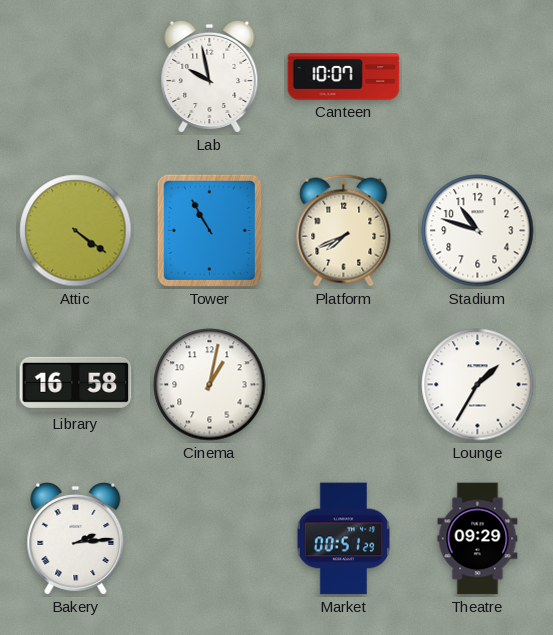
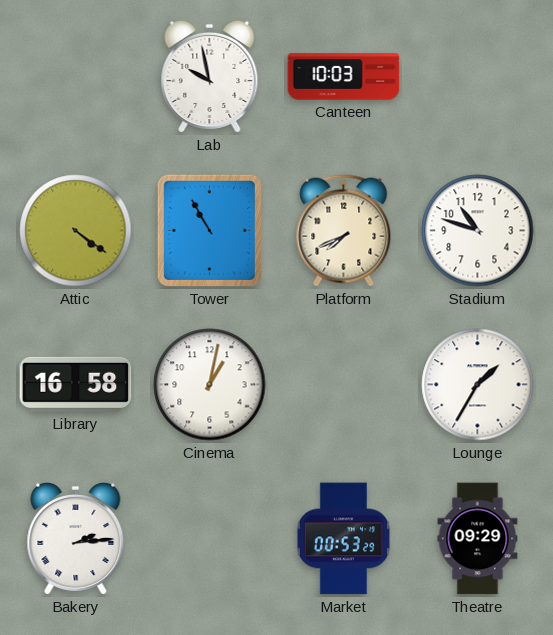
Canteen: 10:07 -> 10:03 (344, 77)
Market: 00:51 -> 00:53 (343, 539)
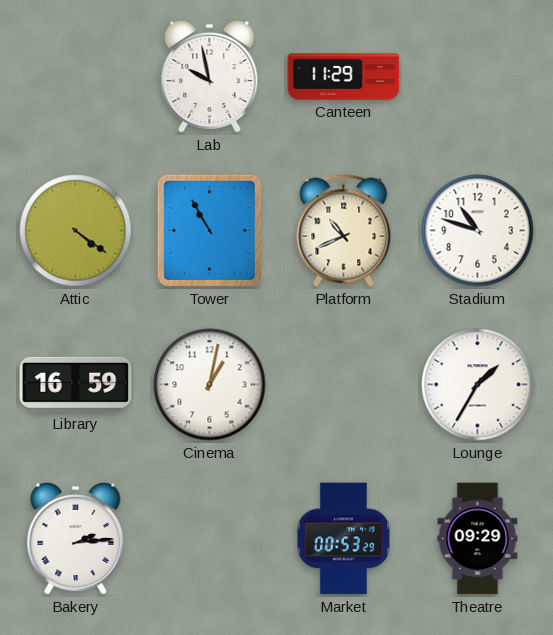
Canteen: 10:03 -> 11:29 (344, 77)
Platform: 7:41 -> 10:41 (344, 231)
Library: 16:58 -> 16:59 (76, 384)
